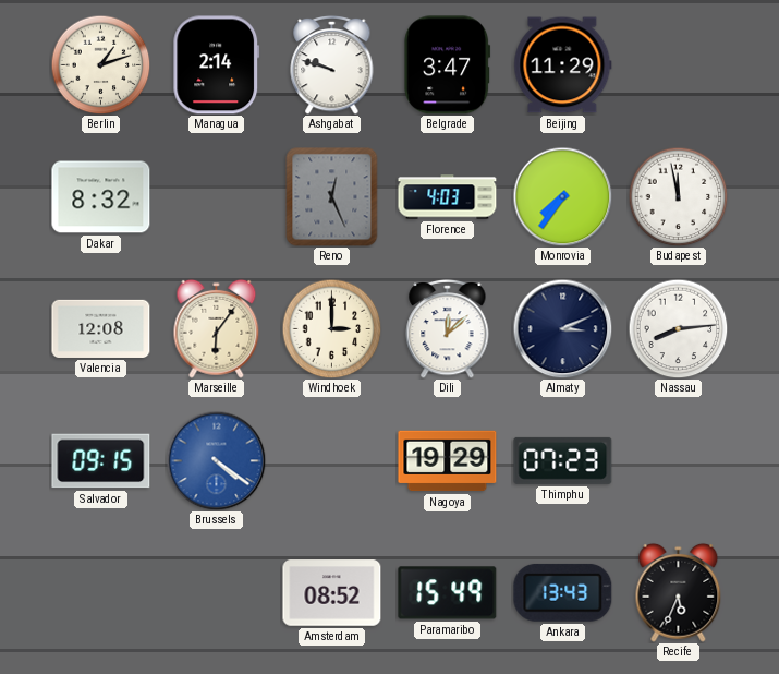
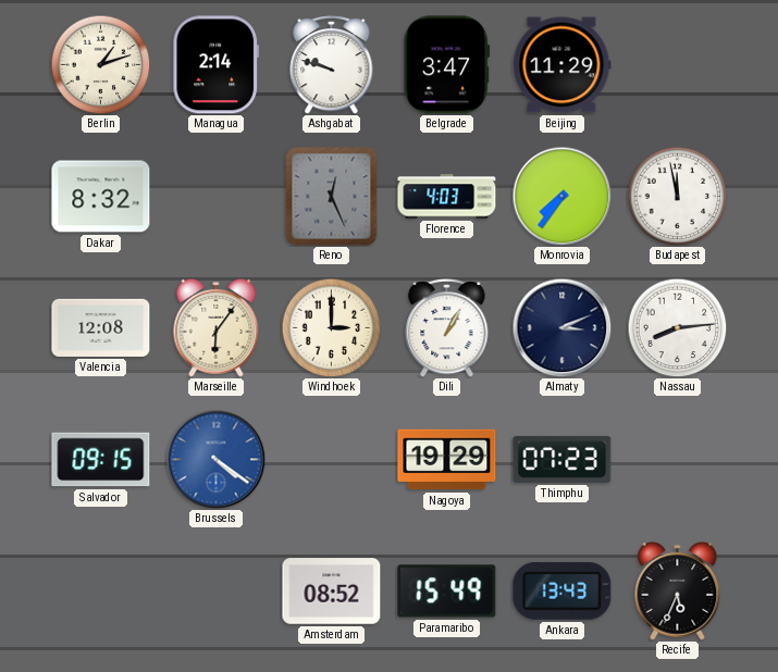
Dili: 12:08 -> 1:05 (447, 327)
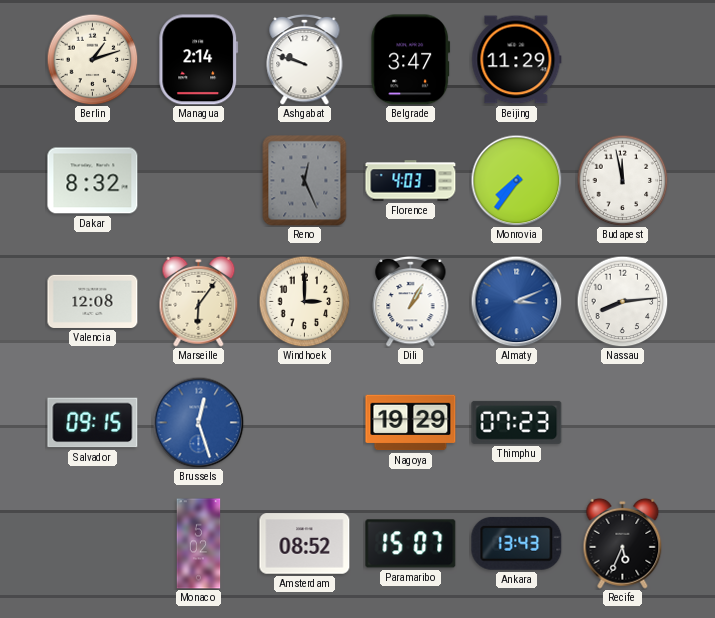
Almaty dial: navy -> blue (516, 301)
Brussels: 4:21 -> 12:27 (198, 422)
Monaco: none -> 5:02 (199, 544)
Paramaribo: 15:49 -> 15:07 (411, 544)
